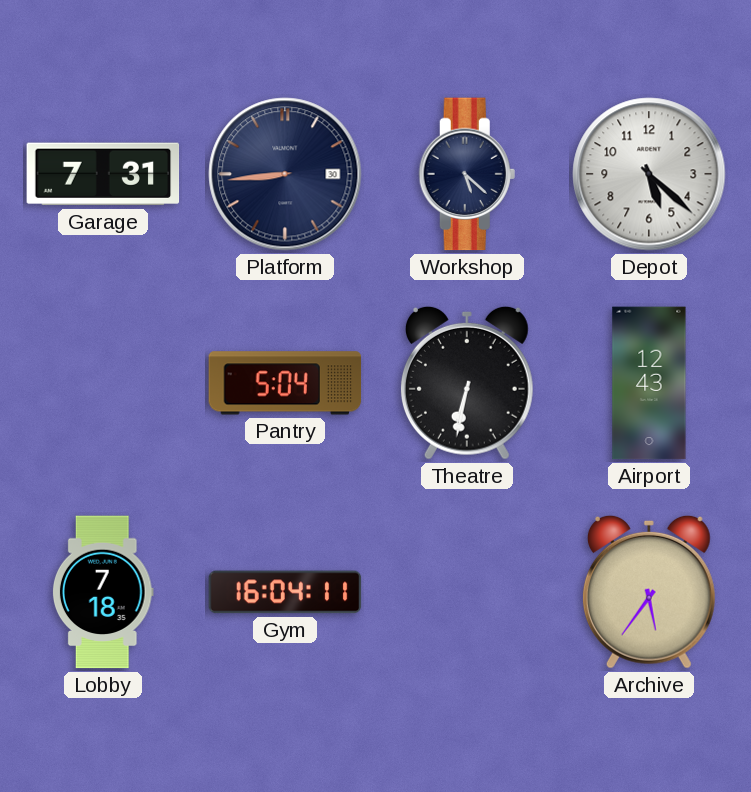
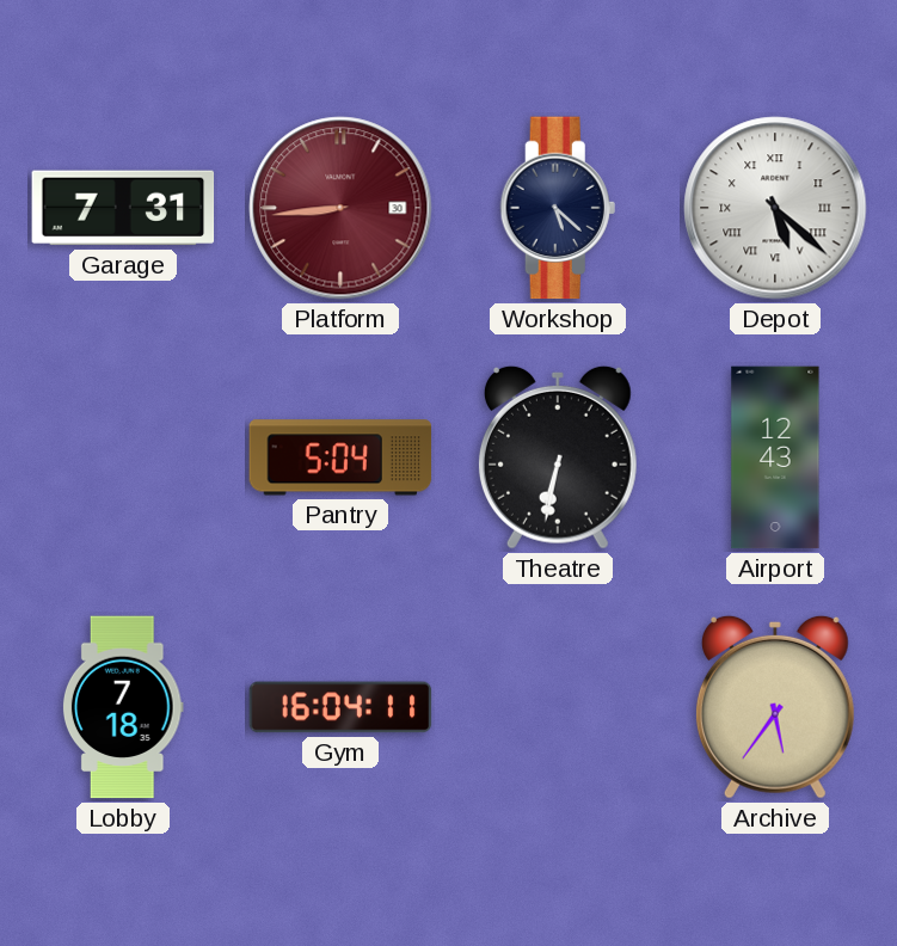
Platform dial: navy -> burgundy (340, 208)
Depot numerals: Arabic -> Roman (775, 208)
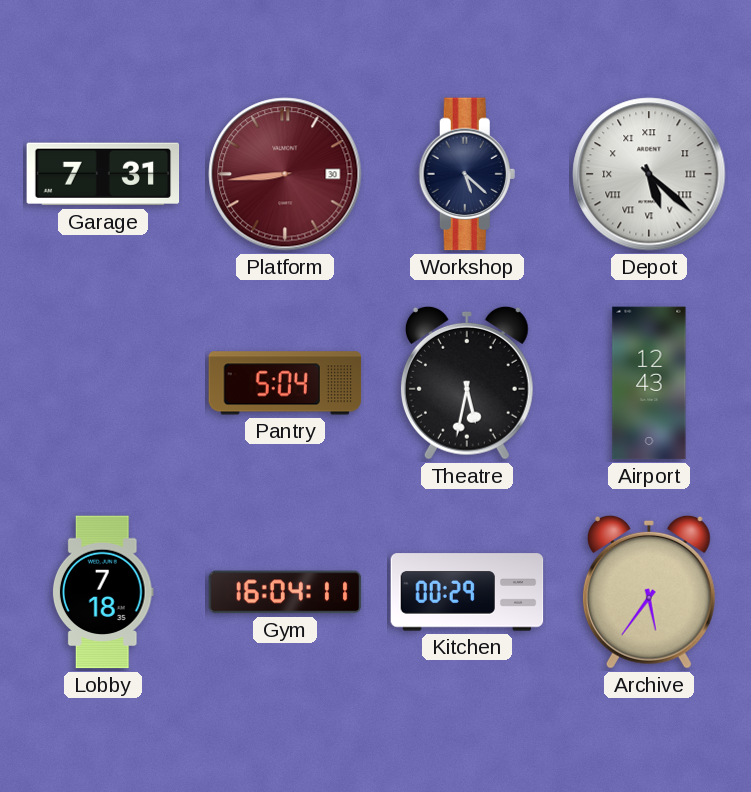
Theatre: 6:32 -> 5:32 (467, 383)
Kitchen: none -> 00:29 (467, 592)
